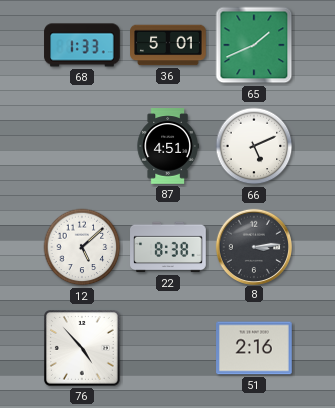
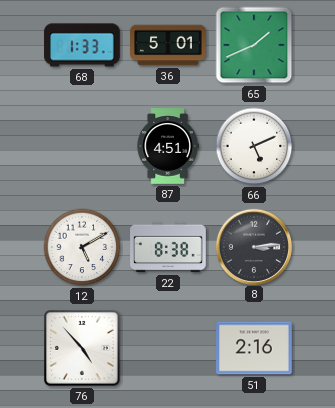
12: 5:08 -> 5:10 (82, 247)
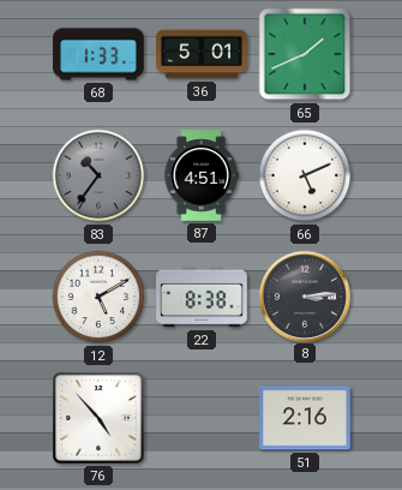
83: none -> 10:36 (98, 175)
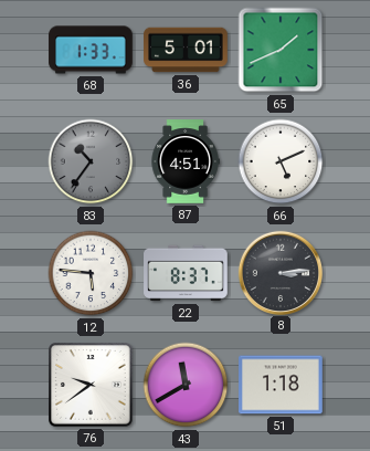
12: 5:10 -> 5:46 (91, 273)
22: 8:38 -> 8:37 (186, 273)
76: 4:53 -> 9:39 (92, 386)
43: none -> 11:40 (186, 385)
51: 2:16 -> 1:18 (281, 385)
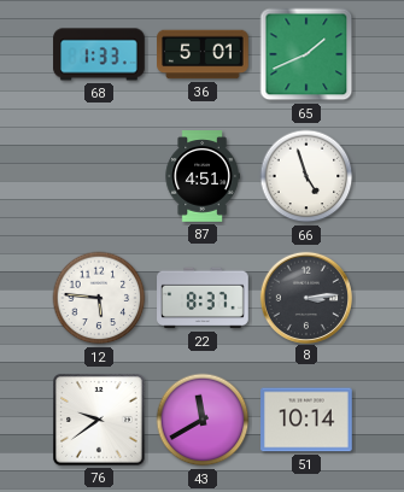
83: 10:36 -> none (91, 161)
66: 5:11 -> 4:57 (306, 176)
51: 1:18 -> 10:14 (306, 420)
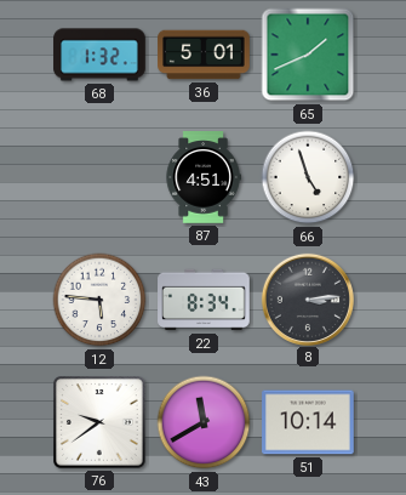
68: 1:33 -> 1:32 (99, 55)
22: 8:37 -> 8:34 (204, 300)
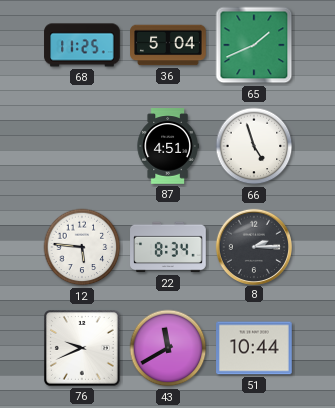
68: 1:32 -> 11:25 (82, 45)
36: 5:01 -> 5:04 (168, 45)
8: 3:14 -> 2:15 (253, 246)
76: 9:39 -> 9:41 (83, 349)
51: 10:14 -> 10:44 (254, 348)
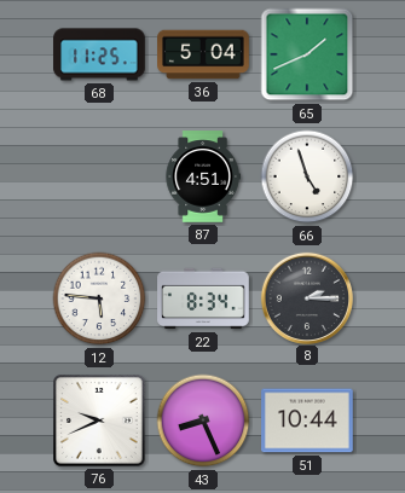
43: 11:40 -> 8:26 (203, 420)
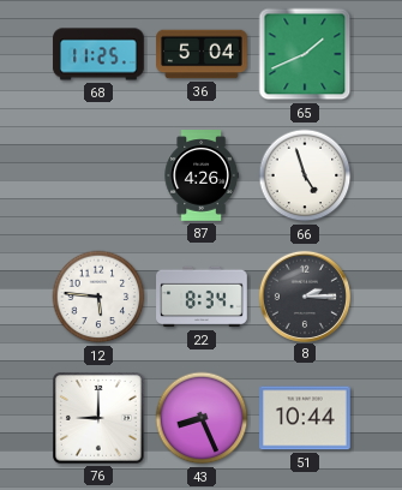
87: 4:51 -> 4:26 (202, 175)
76: 9:41 -> 9:00 (100, 419)
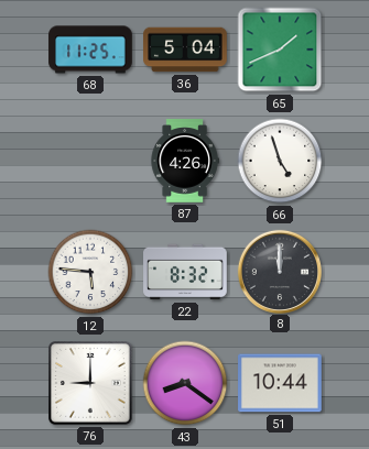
22: 8:34 -> 8:32 (185, 272)
8: 2:15 -> 12:00 (279, 271)
43: 8:26 -> 8:21 (185, 383)
